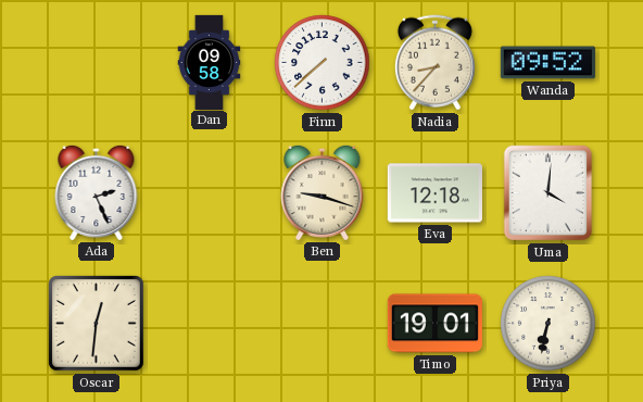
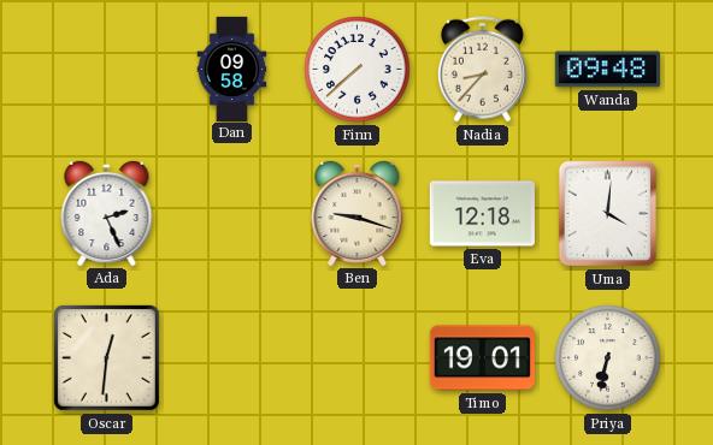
Wanda: 09:52 -> 09:48 (607, 70)
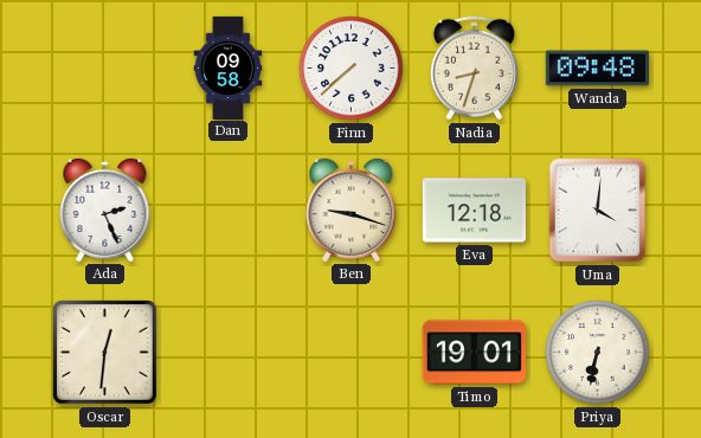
Nadia: 8:37 -> 8:33 (474, 69)
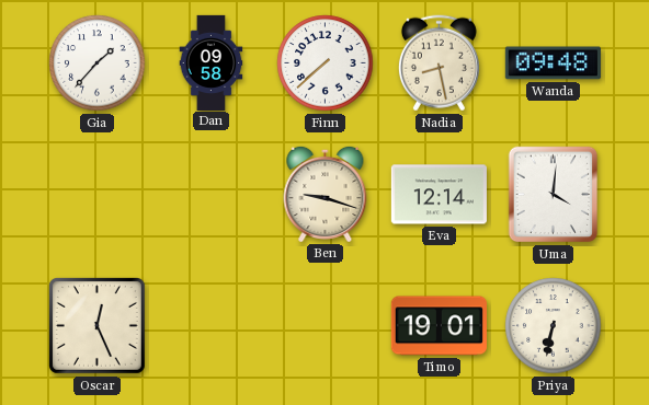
Gia: none -> 1:37 (98, 63)
Nadia: 8:33 -> 8:28 (439, 63)
Ada: 2:26 -> none (105, 210)
Eva: 12:18 -> 12:14 (439, 195)
Oscar: 12:31 -> 12:26 (96, 325)
